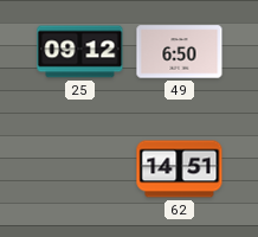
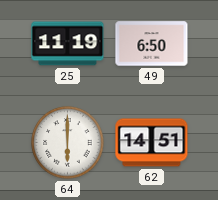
25: 09:12 -> 11:19 (68, 44)
64: none -> 6:00 (68, 143)
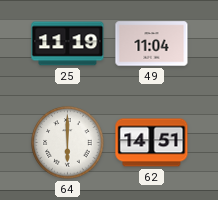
49: 6:50 -> 11:04 (152, 44)
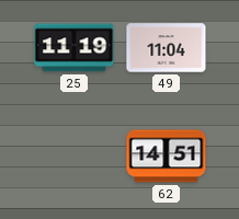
64: 6:00 -> none (68, 143)
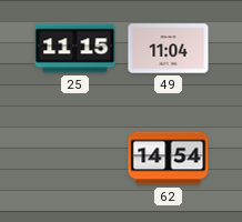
25: 11:19 -> 11:15 (75, 49)
62: 14:51 -> 14:54 (169, 159)
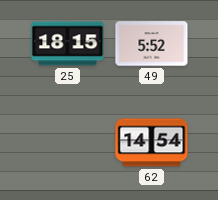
25: 11:15 -> 18:15 (68, 44)
49: 11:04 -> 5:52 (152, 44)
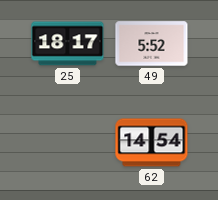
25: 18:15 -> 18:17 (68, 44)
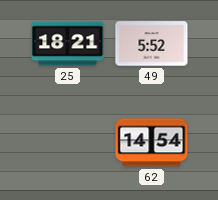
25: 18:17 -> 18:21 (68, 44)
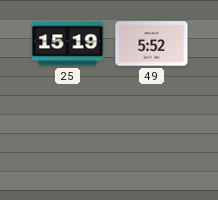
25: 18:21 -> 15:19 (68, 44)
62: 14:54 -> none (152, 143)
